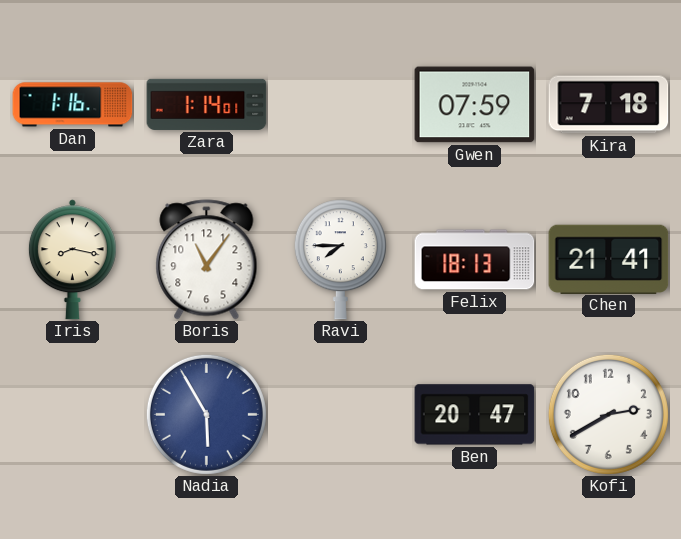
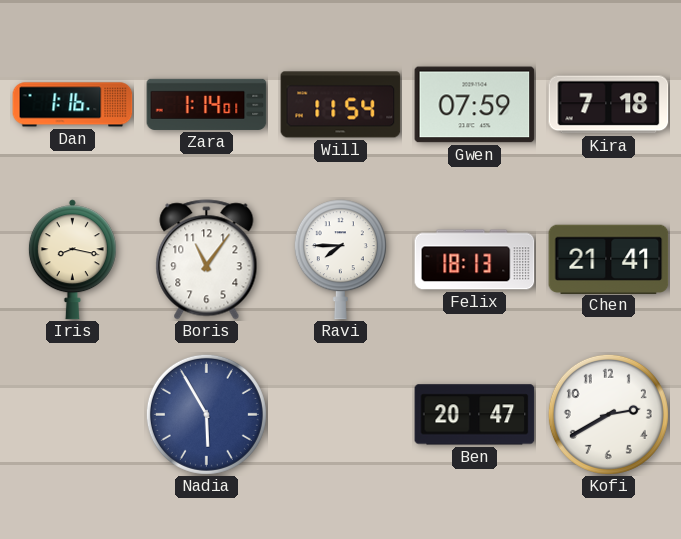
Will: none -> 11:54 (341, 105)
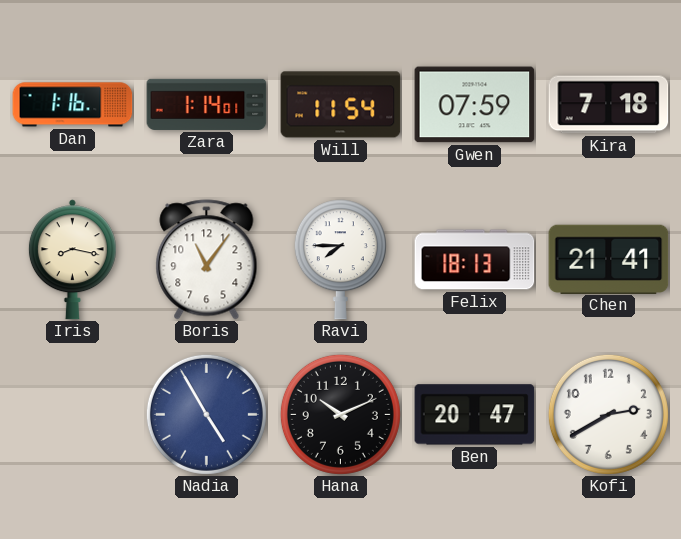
Nadia: 5:55 -> 4:55 (206, 414)
Hana: none -> 10:11 (340, 414)
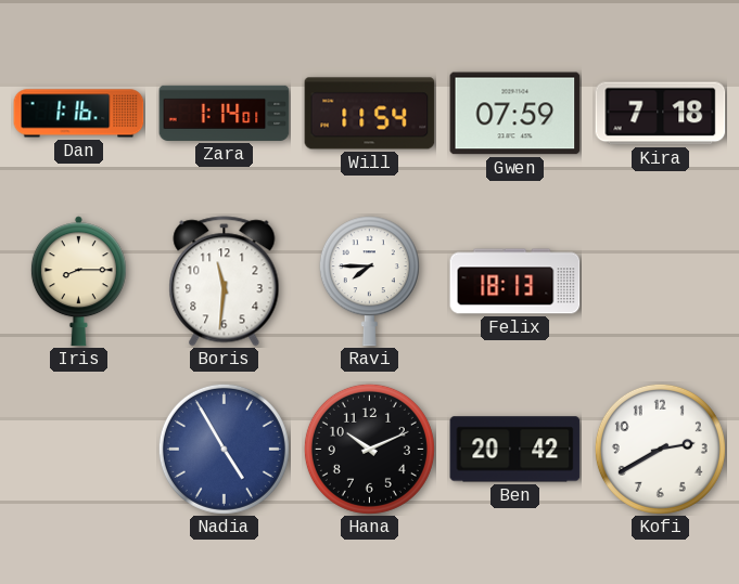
Iris: 8:17 -> 8:15 (78, 282)
Boris: 11:06 -> 11:31 (225, 282)
Chen: 21:41 -> none (609, 259)
Ben: 20:47 -> 20:42 (515, 450)
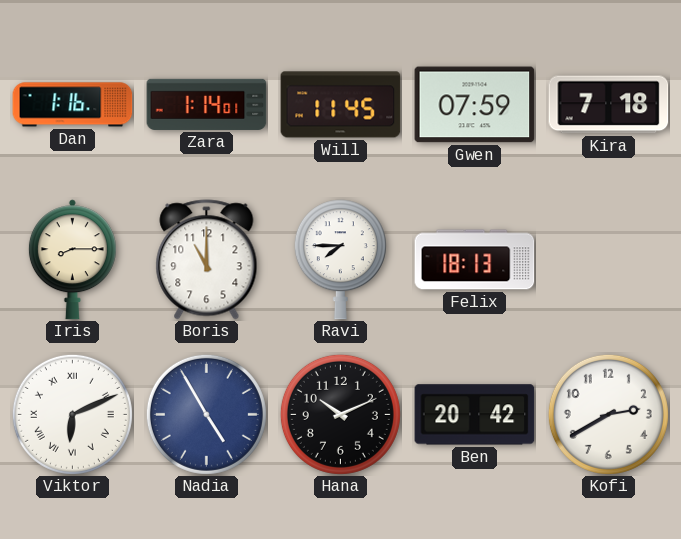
Will: 11:54 -> 11:45 (341, 105)
Boris: 11:31 -> 11:00 (207, 260)
Viktor: none -> 6:11 (72, 414)
